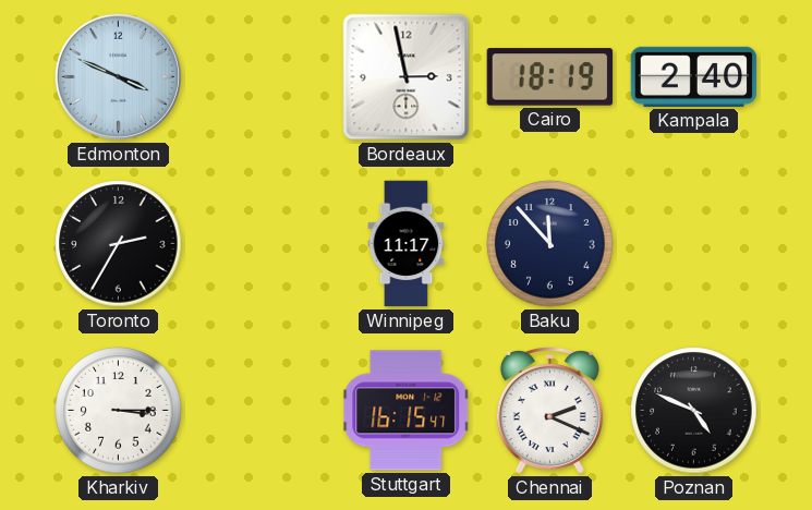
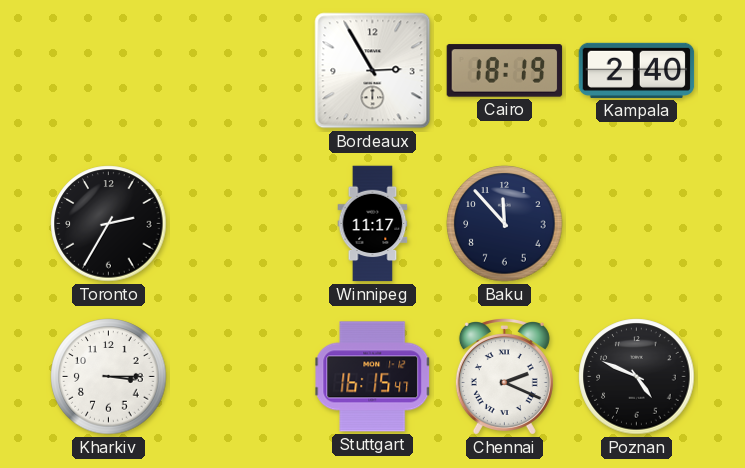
Edmonton: 3:49 -> none (118, 76)
Bordeaux: 2:58 -> 2:55 (373, 71)
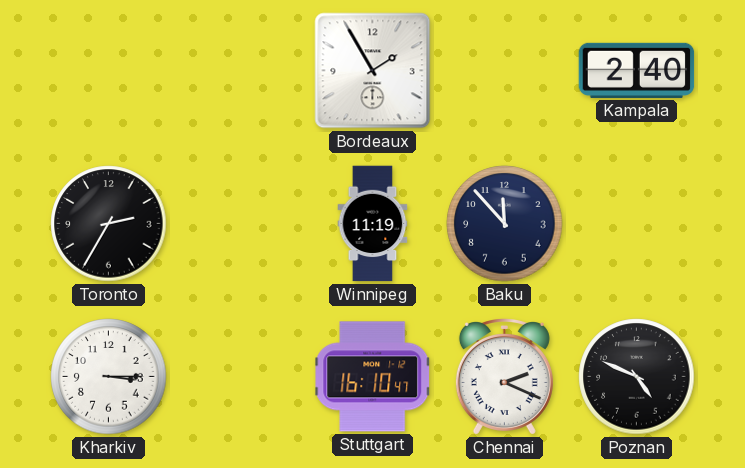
Bordeaux: 2:55 -> 1:55 (373, 71)
Cairo: 18:19 -> none (505, 71)
Winnipeg: 11:17 -> 11:19 (373, 224)
Stuttgart: 16:15 -> 16:10 (373, 377)
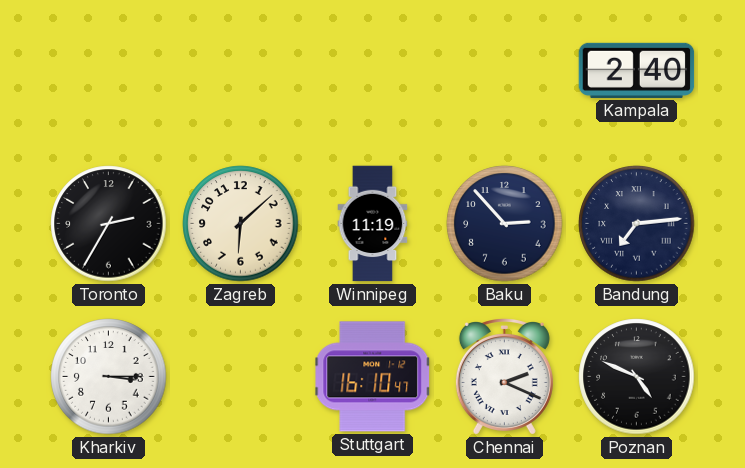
Bordeaux: 1:55 -> none (373, 71)
Zagreb: none -> 6:08 (241, 224)
Baku: 11:53 -> 2:53 (505, 224)
Bandung: none -> 7:14 (637, 224)
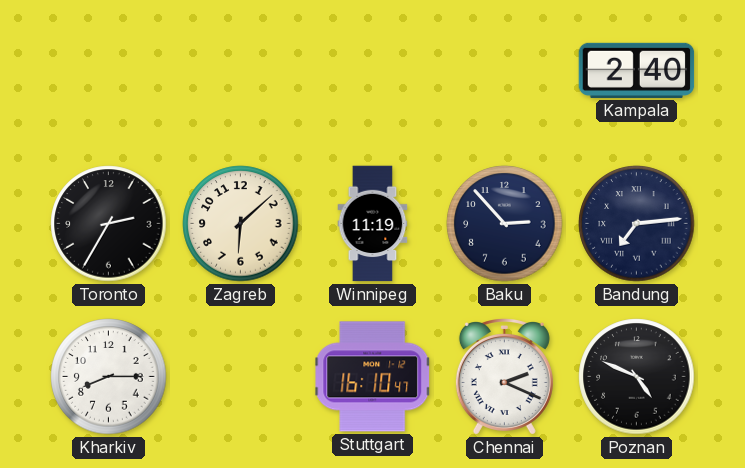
Kharkiv: 3:15 -> 8:15 (109, 377)
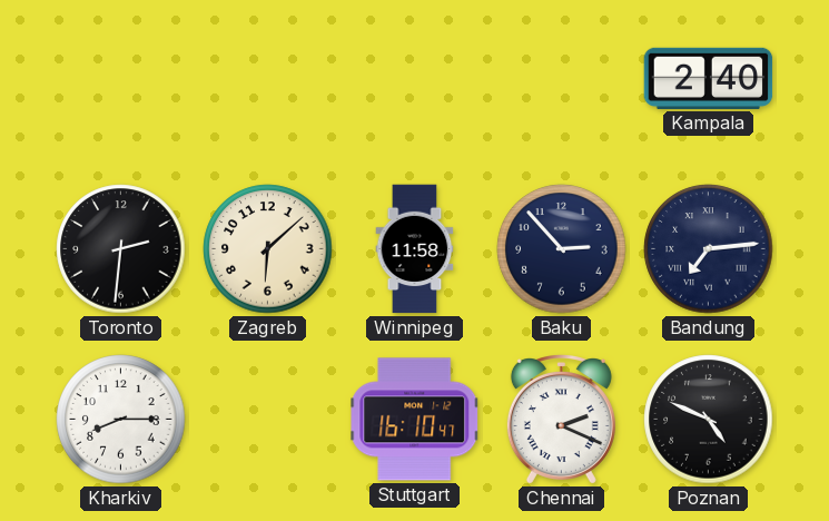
Toronto: 2:35 -> 2:31 (121, 249)
Winnipeg: 11:19 -> 11:58 (415, 249)
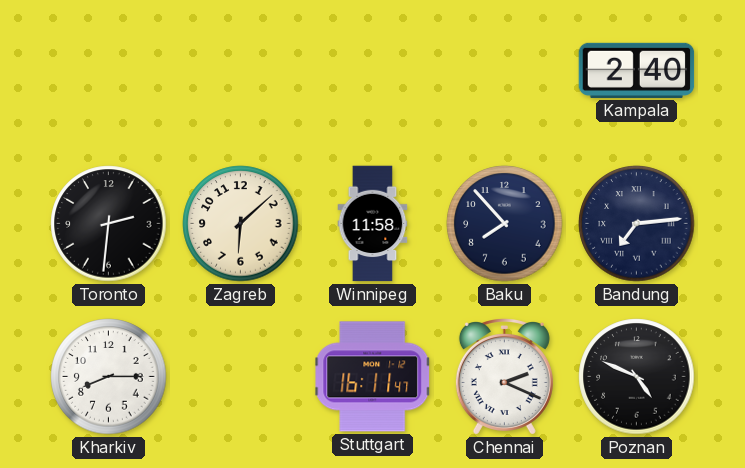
Baku: 2:53 -> 7:53 (505, 224)
Stuttgart: 16:10 -> 16:11 (373, 377)
